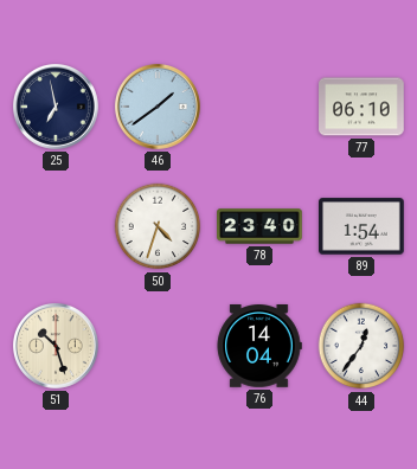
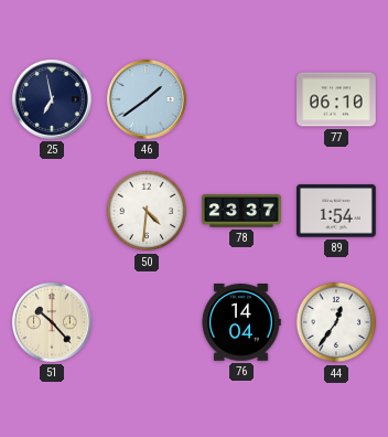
50: 4:33 -> 4:31 (147, 211)
78: 23:40 -> 23:37 (241, 211)
51: 10:27 -> 10:23 (52, 322)
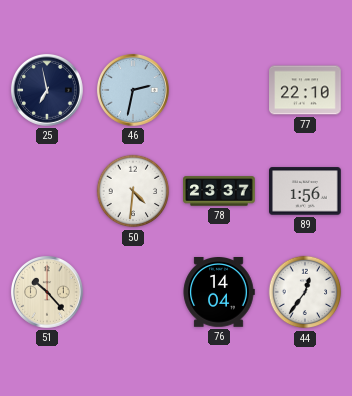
46: 1:39 -> 2:32 (133, 90)
77: 06:10 -> 22:10 (305, 90)
89: 1:54 -> 1:56 (305, 191)
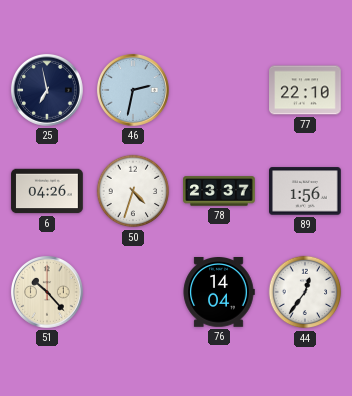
6: none -> 04:26 (47, 191)
50: 4:31 -> 4:33 (133, 191)
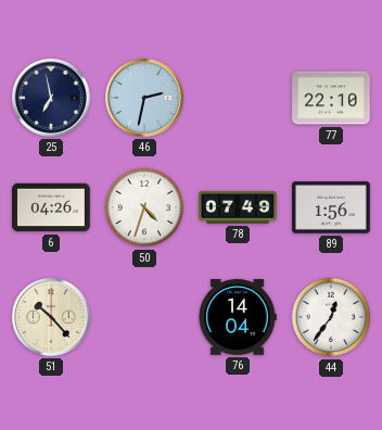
78: 23:37 -> 07:49 (238, 207)
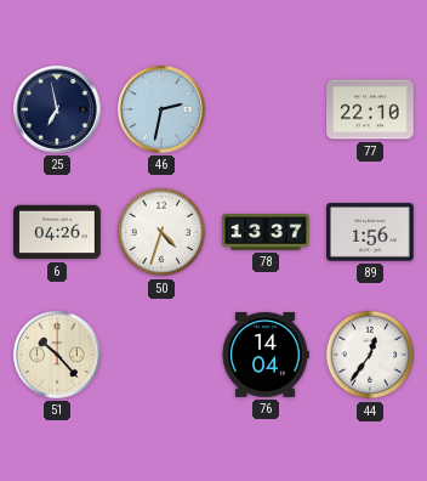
78: 07:49 -> 13:37 (266, 232)
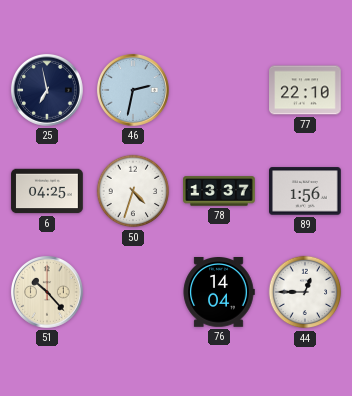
6: 04:26 -> 04:25 (47, 191)
44: 12:36 -> 12:45 (305, 292)
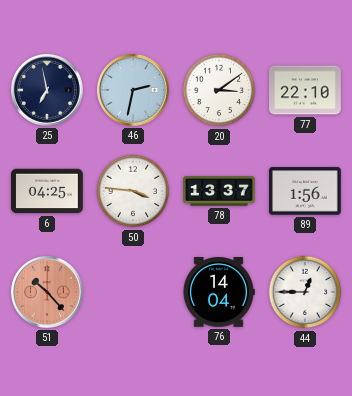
20: none -> 3:09 (219, 90)
50: 4:33 -> 3:46 (133, 191)
51 dial: cream -> salmon (47, 292)
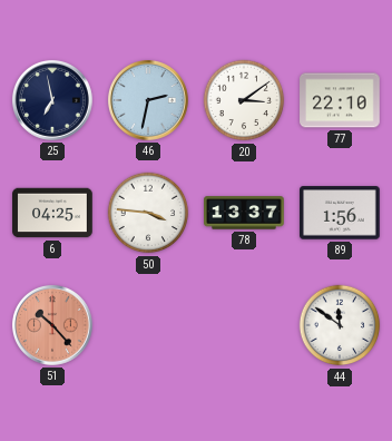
76: 14:04 -> none (219, 293)
44: 12:45 -> 11:51 (340, 325)
